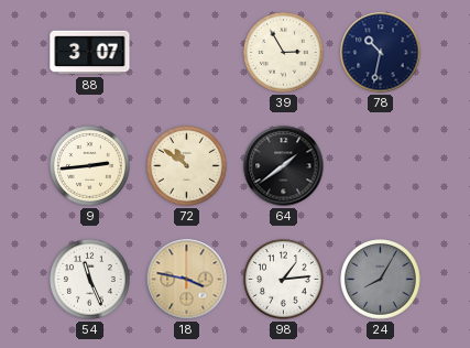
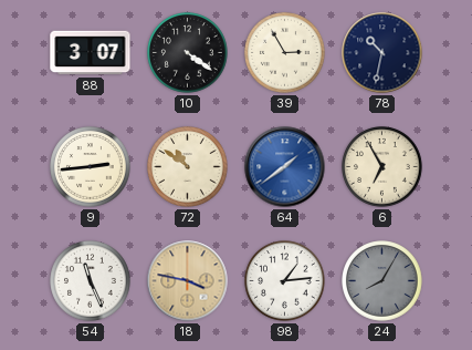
10: none -> 4:21 (188, 53)
64 dial: black -> blue (285, 167)
6: none -> 6:55 (382, 167)
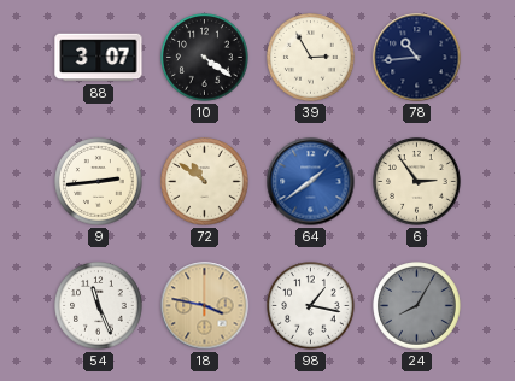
78: 10:32 -> 10:44 (417, 58)
6: 6:55 -> 2:54 (417, 182)
98: 1:14 -> 1:17 (311, 306)
